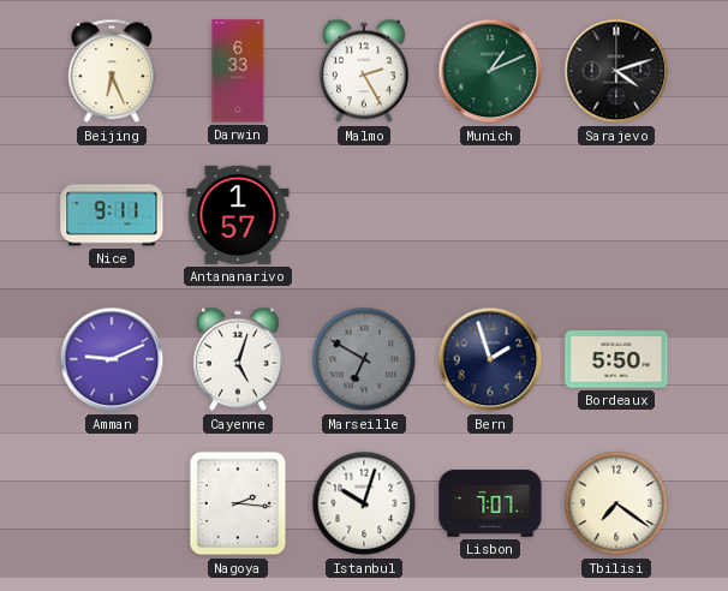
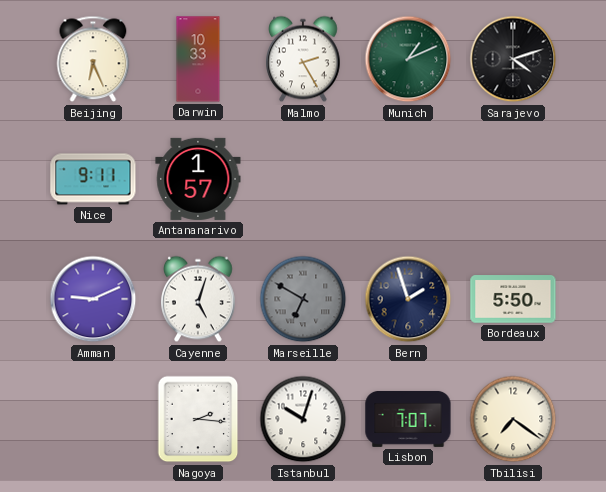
Darwin: 6:33 -> 10:33 (198, 59)
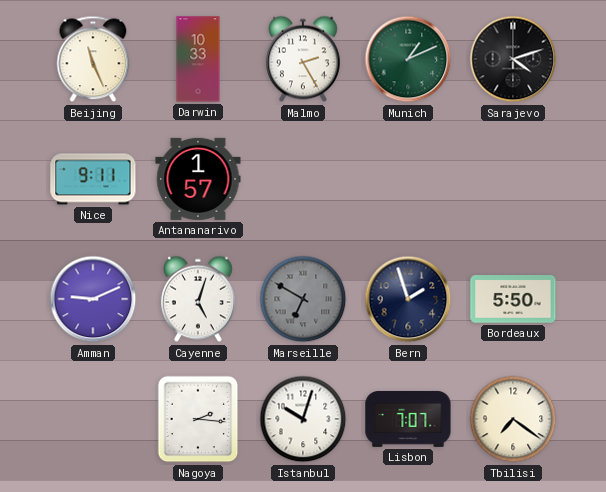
Beijing: 6:26 -> 11:26 (93, 59)
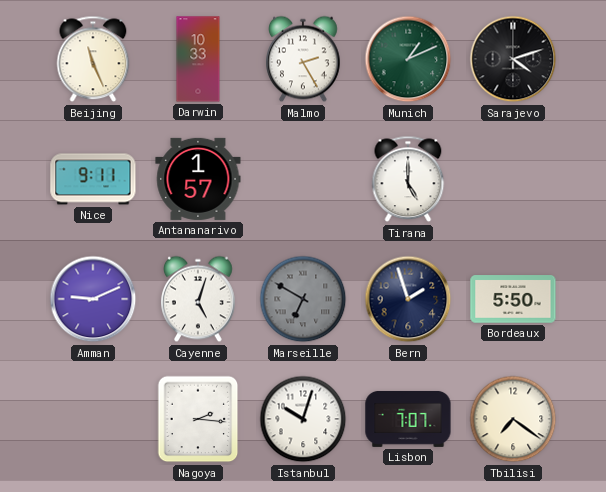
Tirana: none -> 5:00 (408, 179)
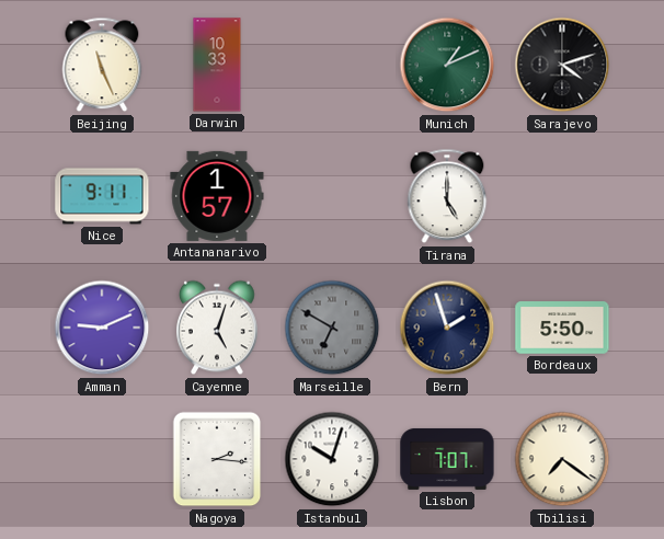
Malmo: 2:25 -> none (304, 59)
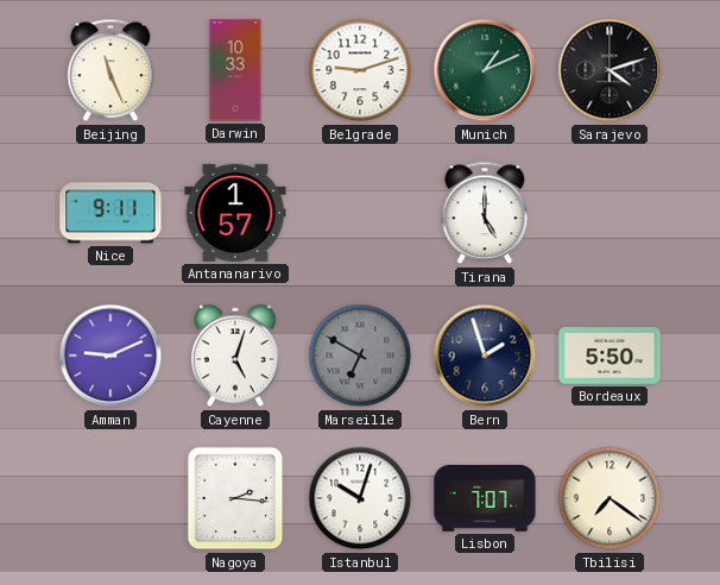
Belgrade: none -> 9:12 (360, 70)
